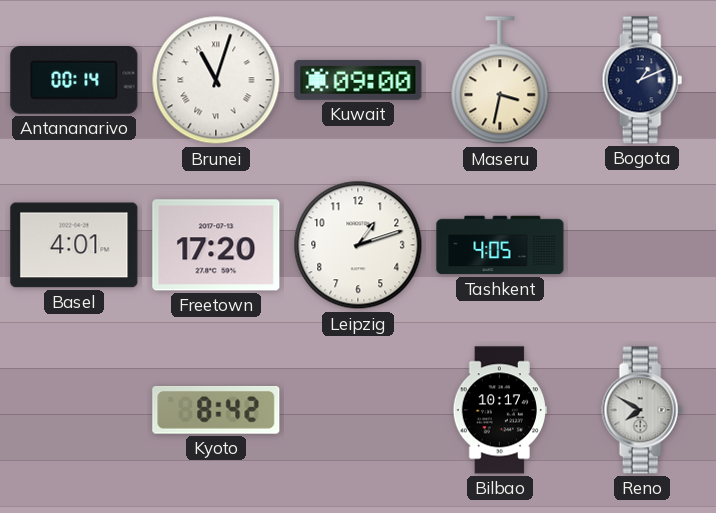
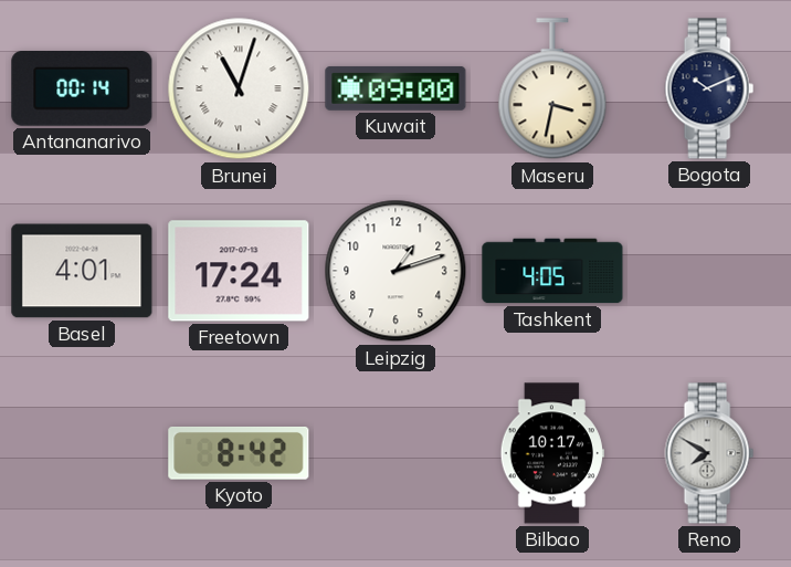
Bogota: 1:11 -> 10:11 (709, 88)
Freetown: 17:20 -> 17:24 (239, 271)
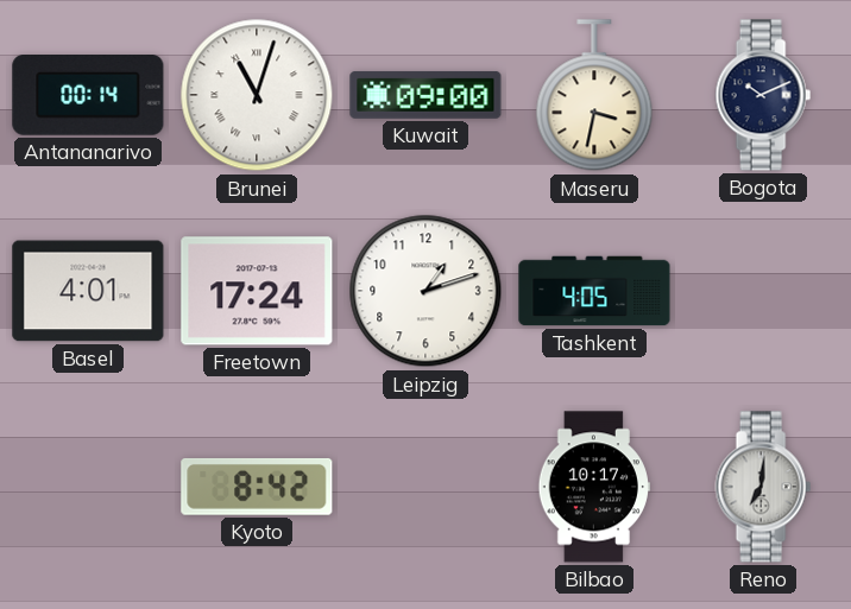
Reno: 7:50 -> 7:01 (763, 487)
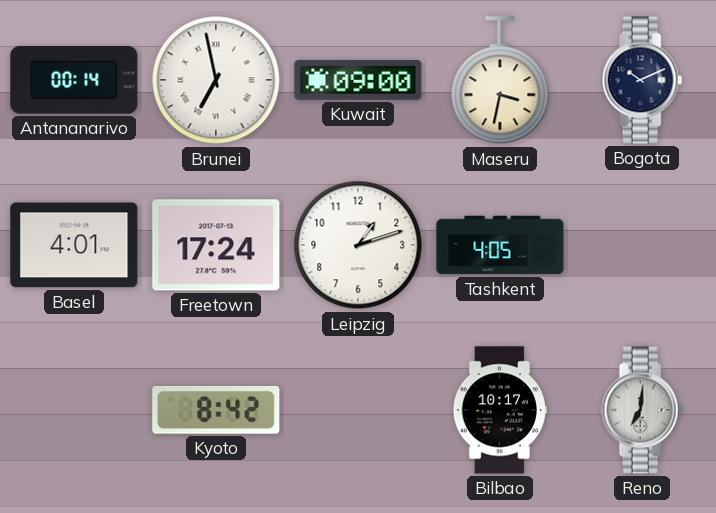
Brunei: 11:03 -> 6:58 (216, 80)
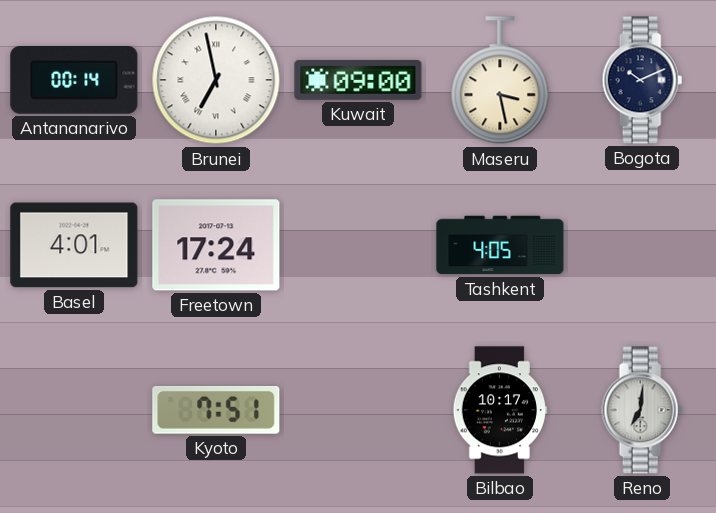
Maseru: 3:32 -> 3:28 (500, 81)
Leipzig: 1:12 -> none (358, 245)
Kyoto: 8:42 -> 7:51 (216, 410)
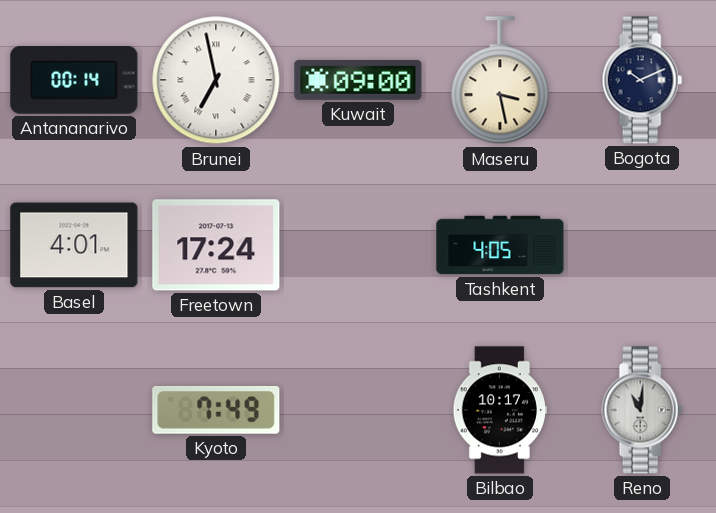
Kyoto: 7:51 -> 7:49 (216, 410)
Reno: 7:01 -> 11:01 (642, 410)
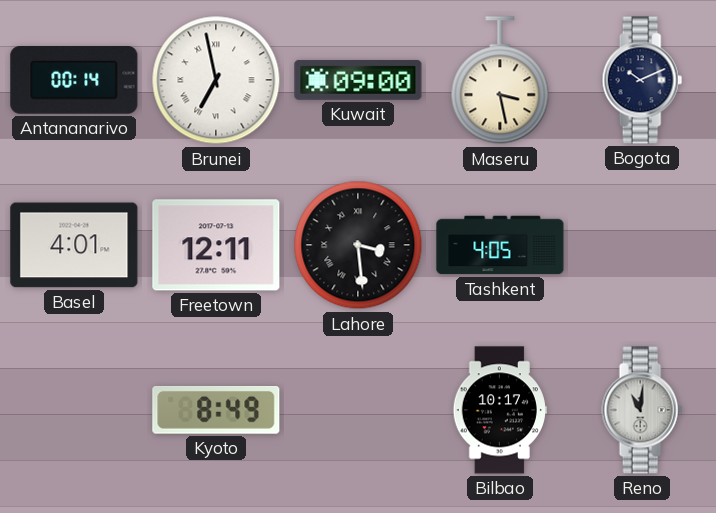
Freetown: 17:24 -> 12:11 (216, 245)
Lahore: none -> 3:29 (358, 245)
Kyoto: 7:49 -> 8:49 (216, 410)
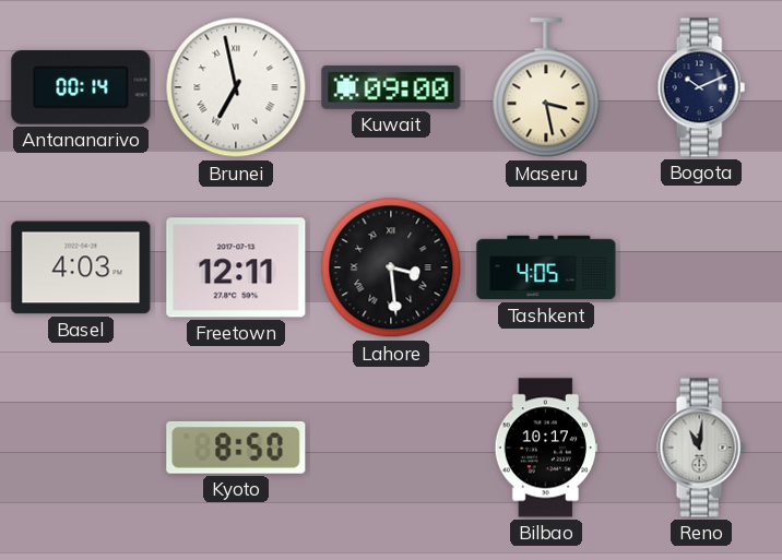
Basel: 4:01 -> 4:03 (81, 267)
Kyoto: 8:49 -> 8:50 (236, 448)
